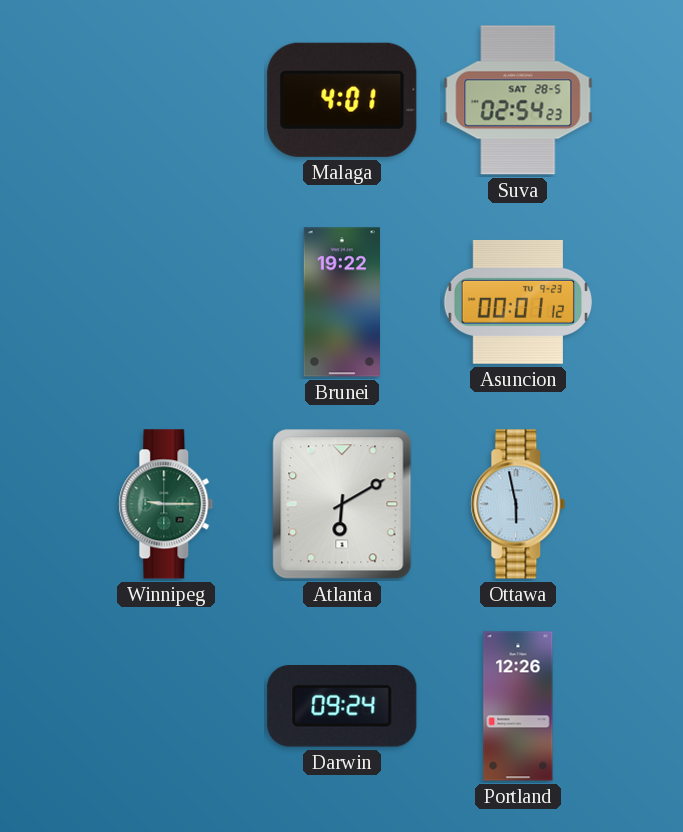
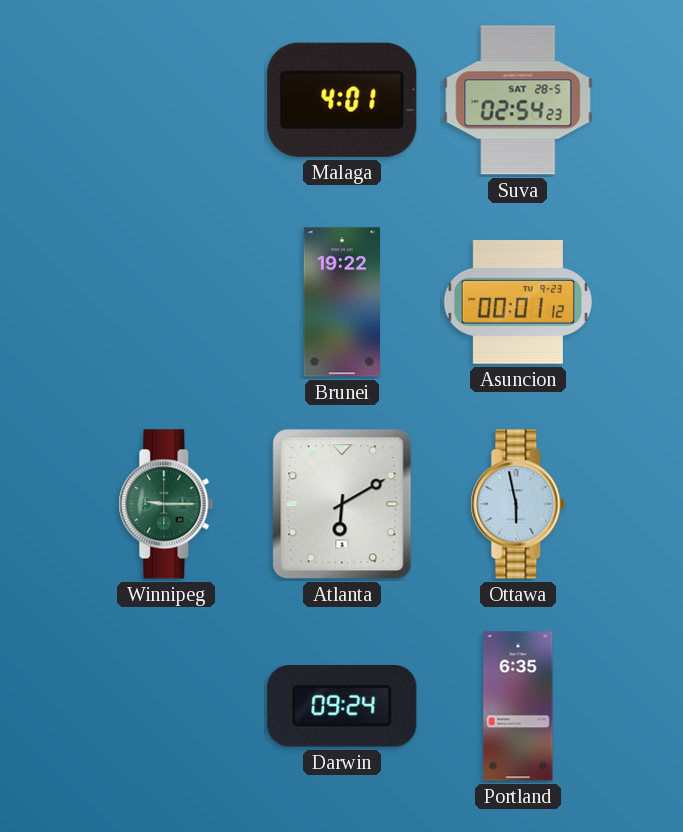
Portland: 12:26 -> 6:35 (518, 706)
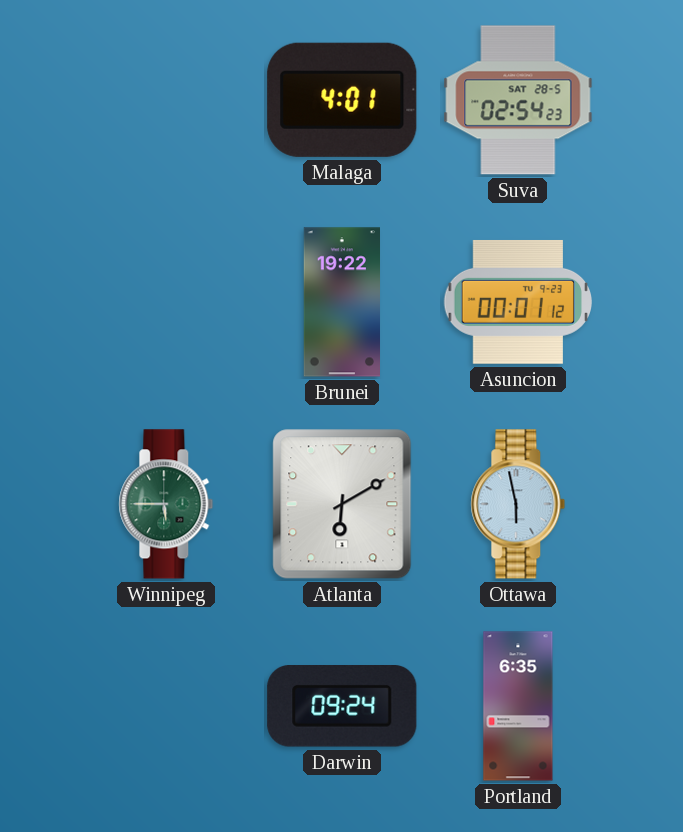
Winnipeg: 9:15 -> 5:45 (166, 504)
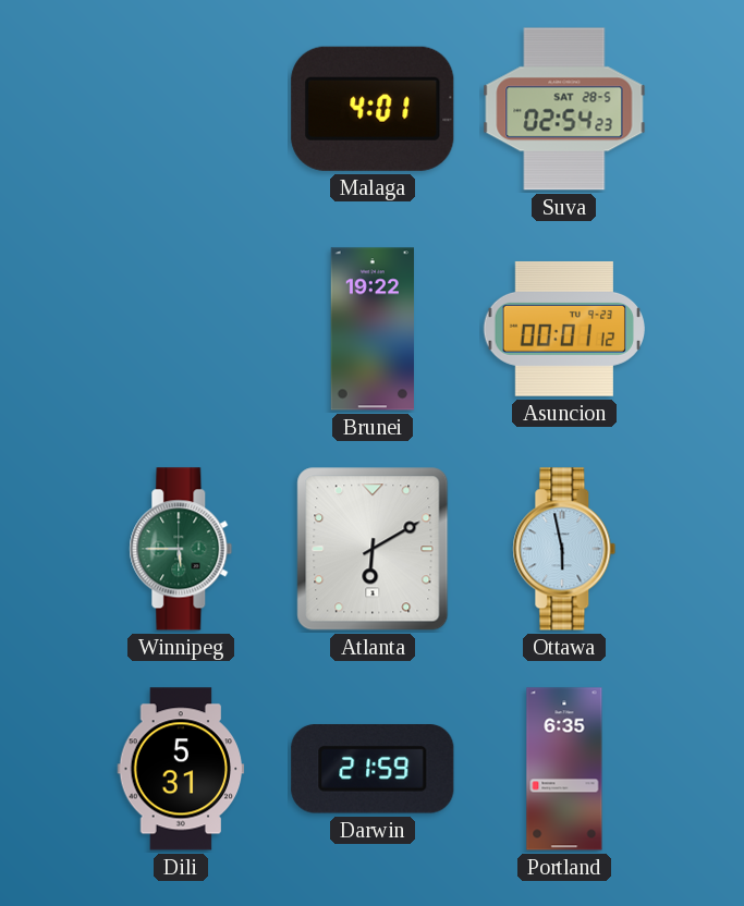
Dili: none -> 5:31 (181, 769)
Darwin: 09:24 -> 21:59 (373, 770)
